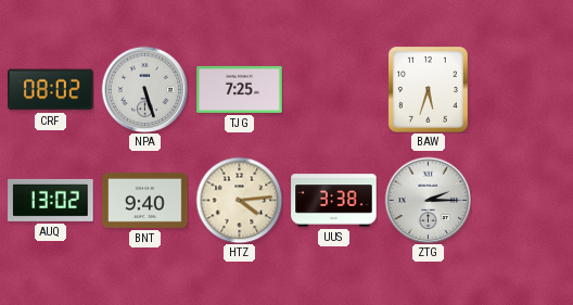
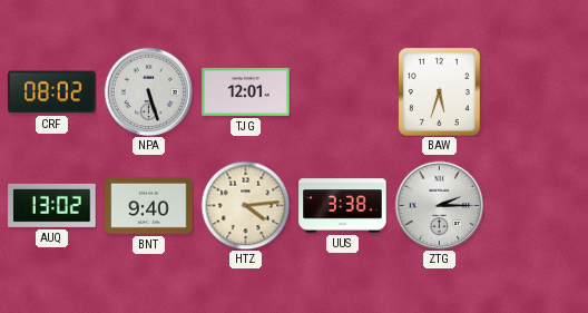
TJG: 7:25 -> 12:01 (246, 91)
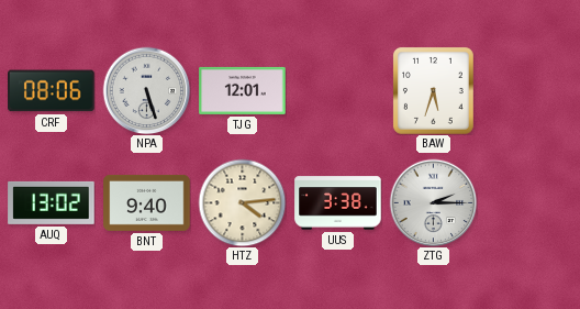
CRF: 08:02 -> 08:06 (52, 91)
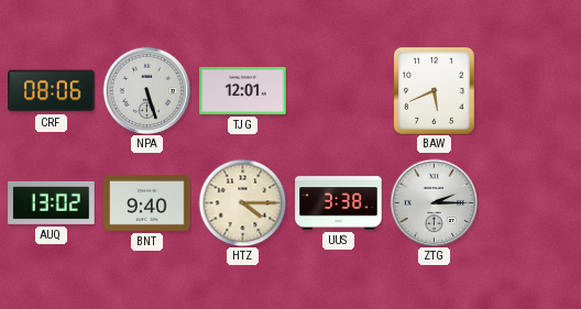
BAW: 5:33 -> 5:41 (434, 90)
HTZ: 4:14 -> 4:15 (242, 202)
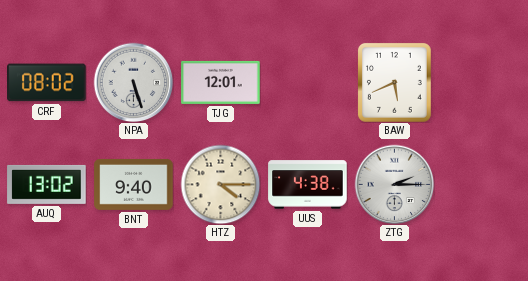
CRF: 08:06 -> 08:02 (47, 83)
UUS: 3:38 -> 4:38 (308, 185)
